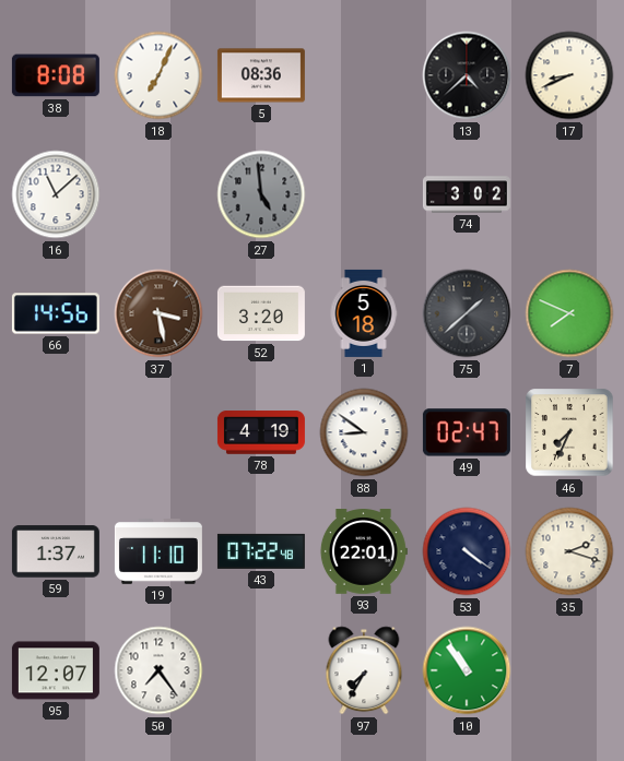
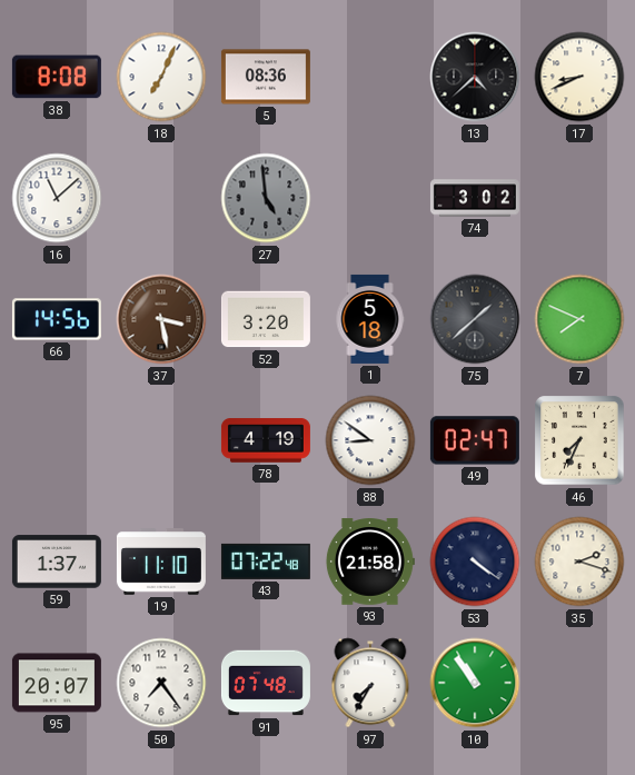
93: 22:01 -> 21:58 (369, 562)
95: 12:07 -> 20:07 (57, 683)
91: none -> 07:48 (266, 683)
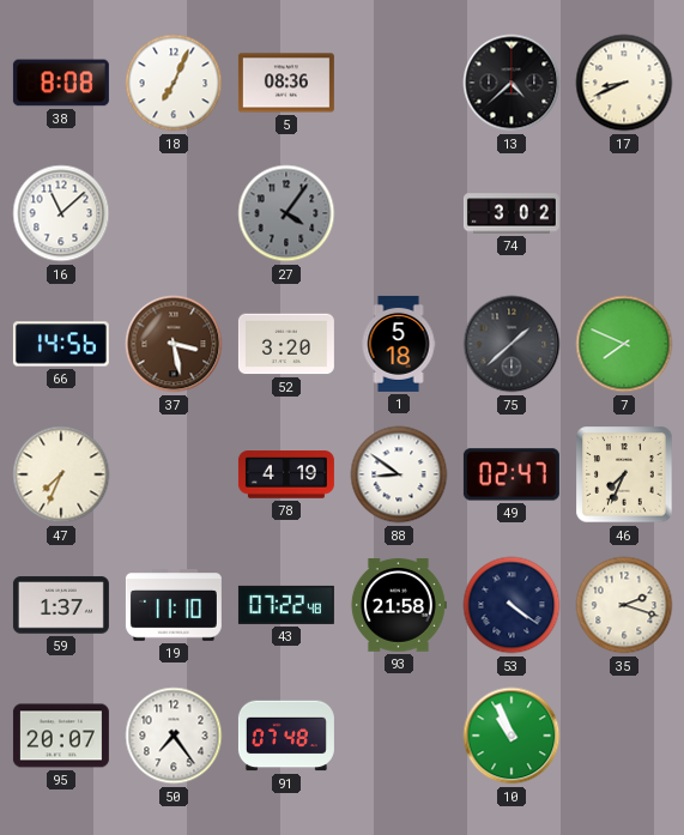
27: 4:59 -> 4:06 (286, 213)
47: none -> 7:34 (61, 474)
97: 7:35 -> none (370, 683)
10: 10:54 -> 10:56 (512, 736)
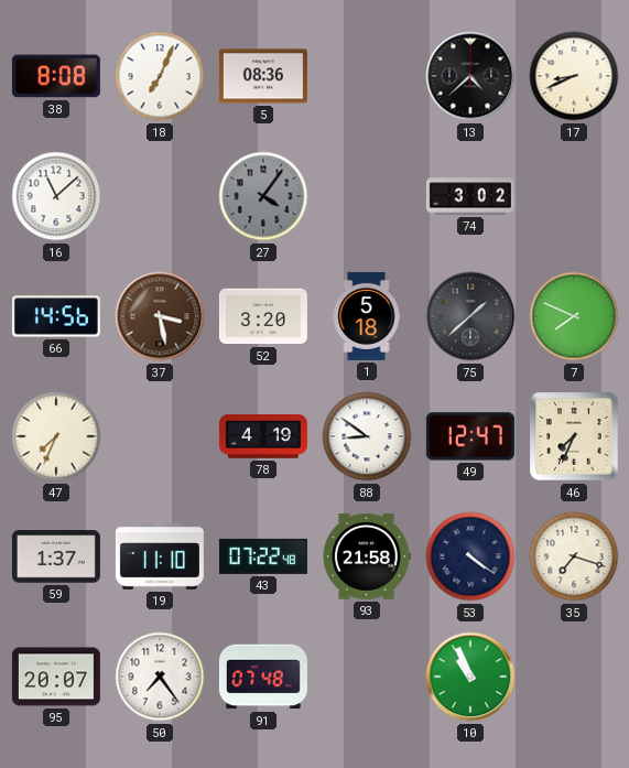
49: 02:47 -> 12:47 (470, 436)
35: 2:18 -> 7:18 (574, 556)
